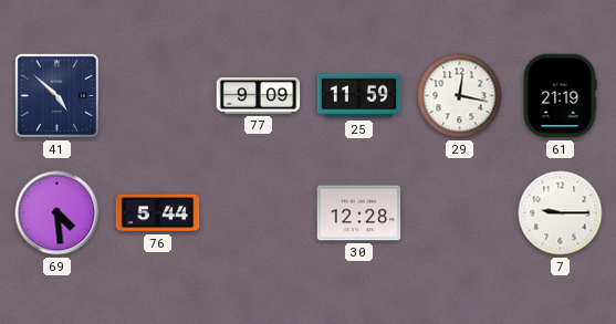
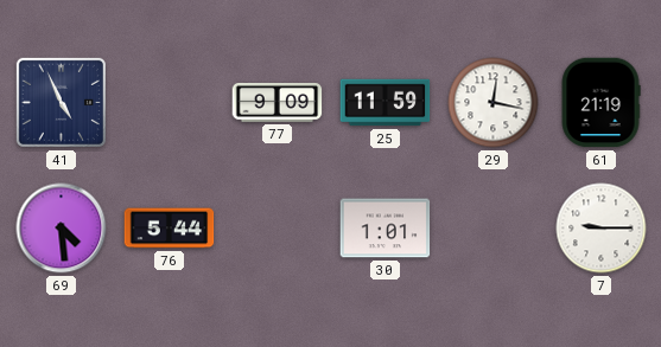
41: 4:52 -> 4:56 (61, 102)
30: 12:28 -> 1:01 (386, 229)
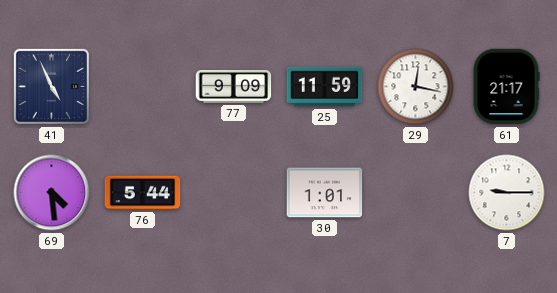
61: 21:19 -> 21:17 (506, 87)
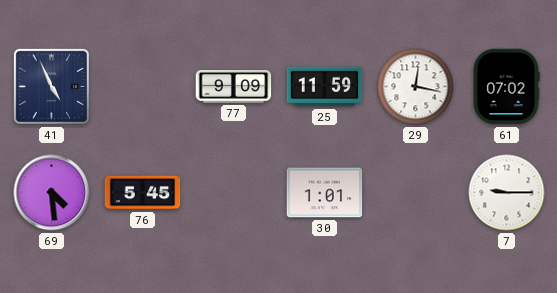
61: 21:17 -> 07:02 (506, 87)
76: 5:44 -> 5:45 (143, 193)
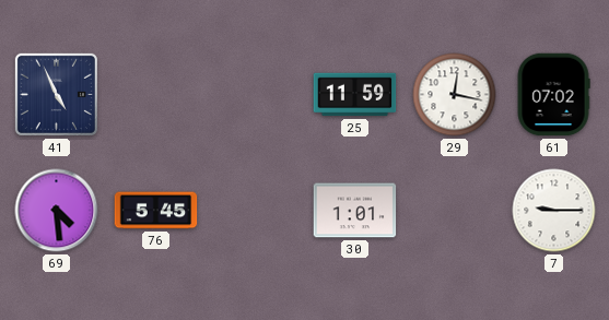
77: 9:09 -> none (234, 87)
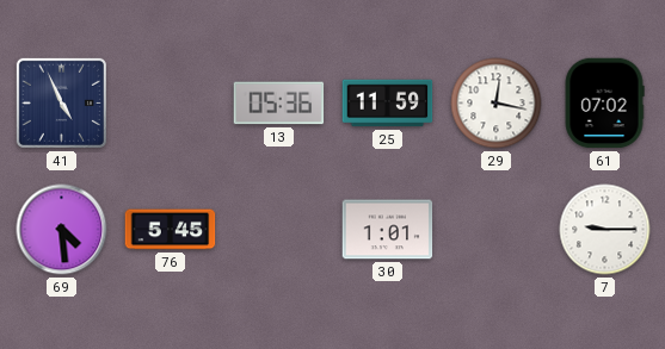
13: none -> 05:36 (279, 104)
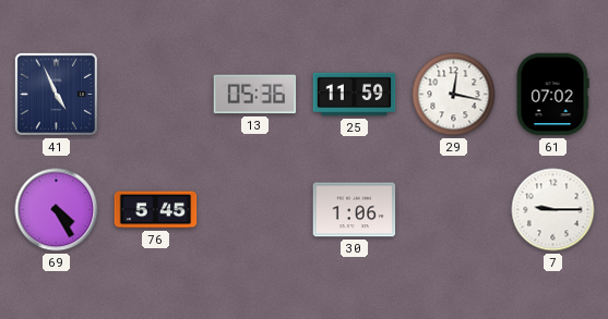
69: 4:29 -> 4:25 (57, 210)
30: 1:01 -> 1:06 (355, 210)
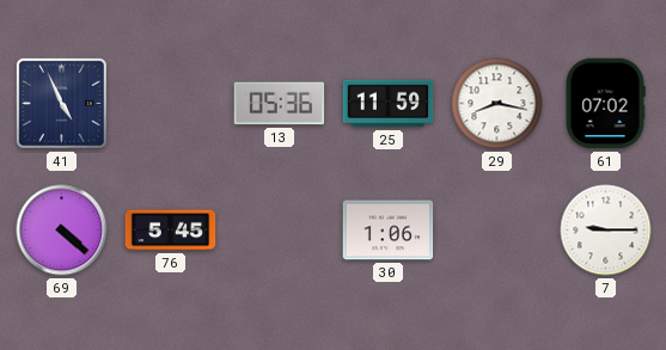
29: 12:17 -> 8:17 (497, 104)
69: 4:25 -> 4:22 (62, 231)
